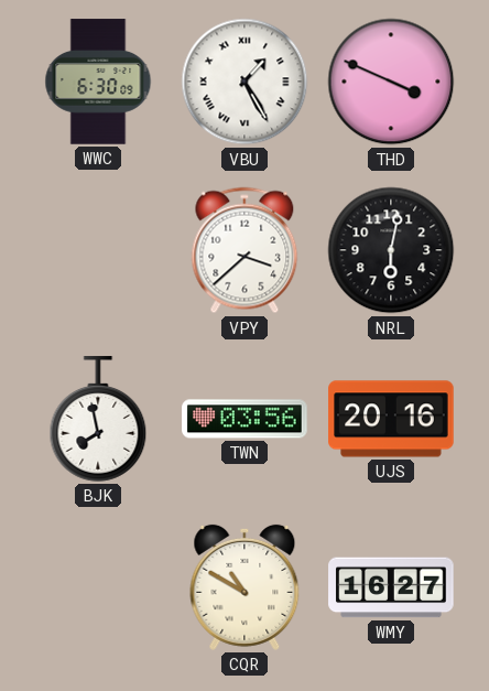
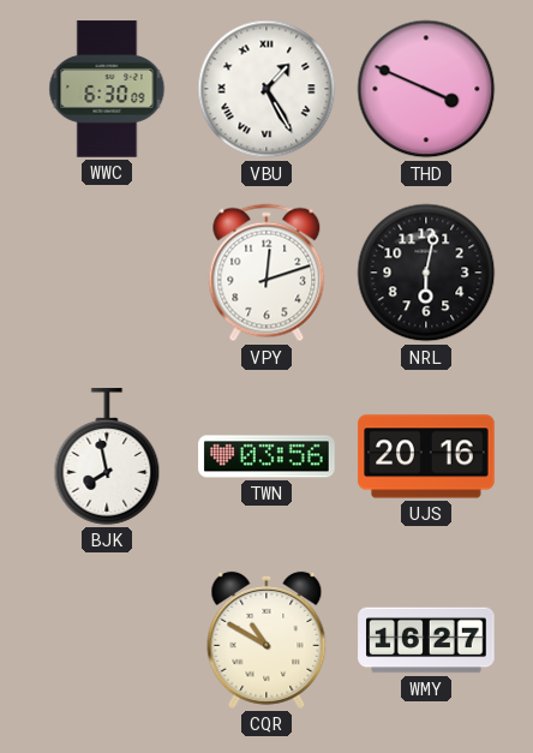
VPY: 3:38 -> 12:12 (266, 273)
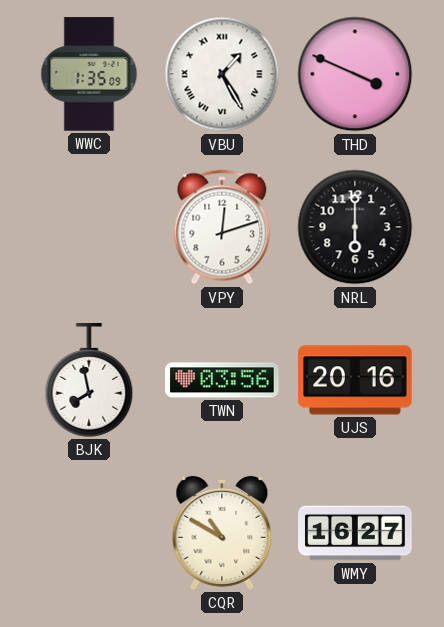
WWC: 6:30 -> 1:35 (89, 74)
NRL: 6:02 -> 6:00 (355, 227)
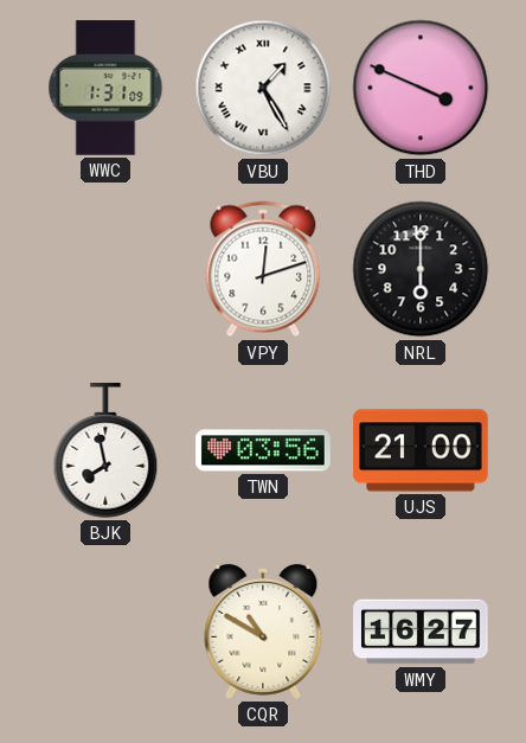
WWC: 1:35 -> 1:31 (105, 88)
UJS: 20:16 -> 21:00 (421, 450)
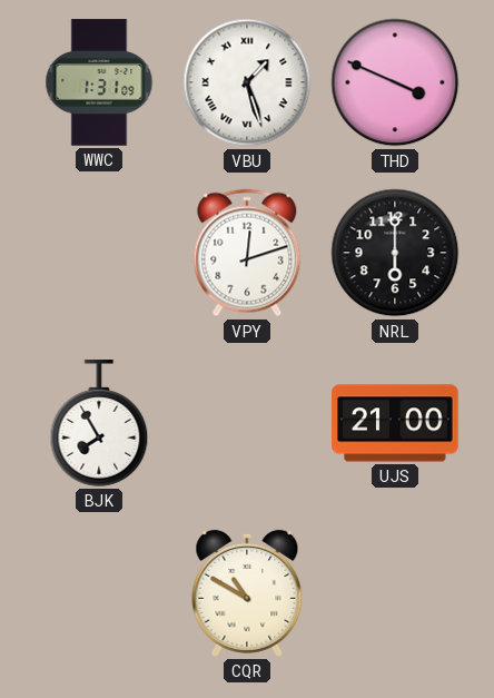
VBU: 1:25 -> 1:27 (247, 82)
BJK: 7:58 -> 7:55 (99, 423)
TWN: 03:56 -> none (263, 450)
WMY: 16:27 -> none (421, 632)
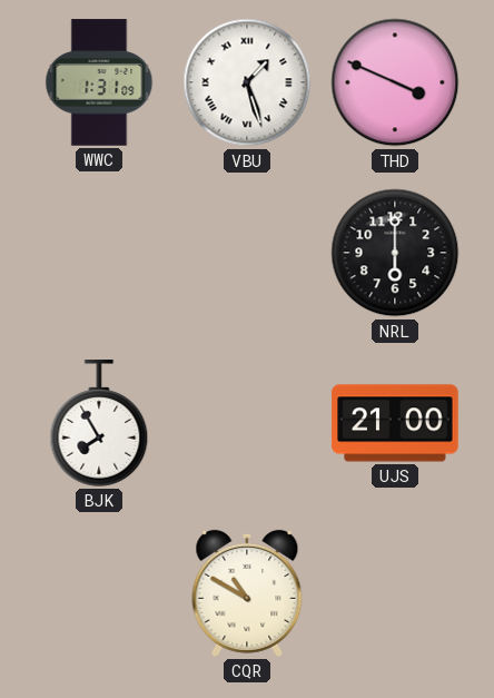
VPY: 12:12 -> none (247, 253)
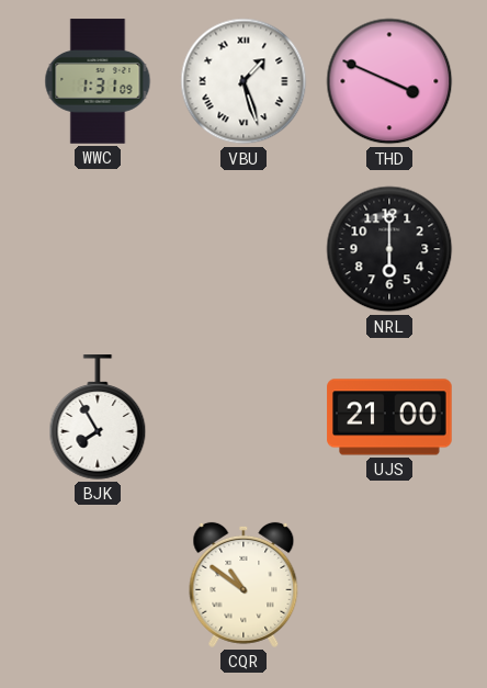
CQR: 10:50 -> 10:51 (243, 585)
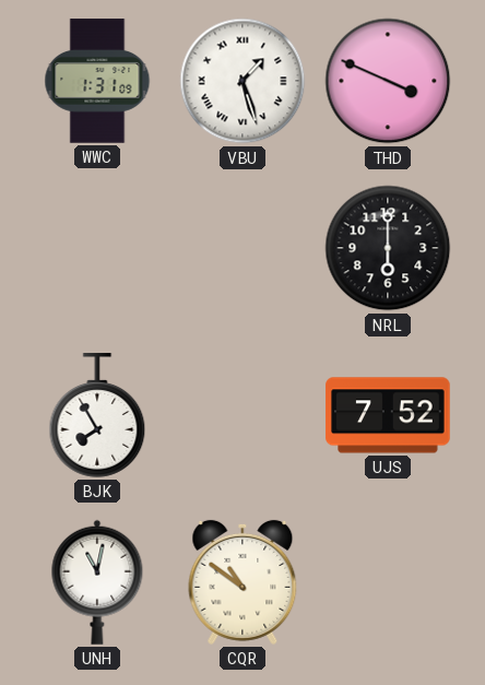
UJS: 21:00 -> 7:52 (388, 415)
UNH: none -> 11:02 (97, 582)
